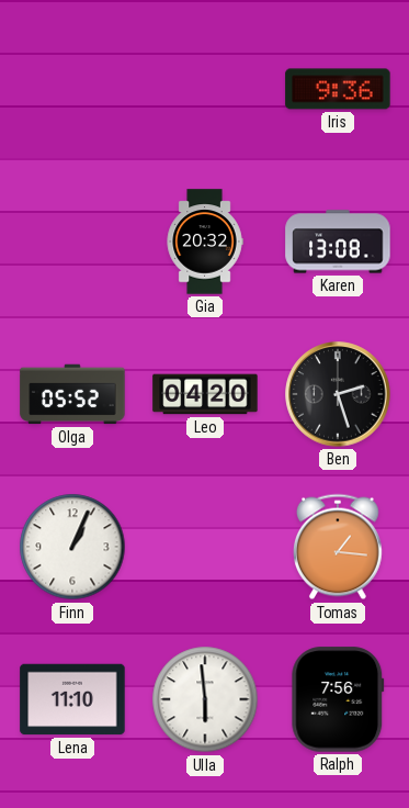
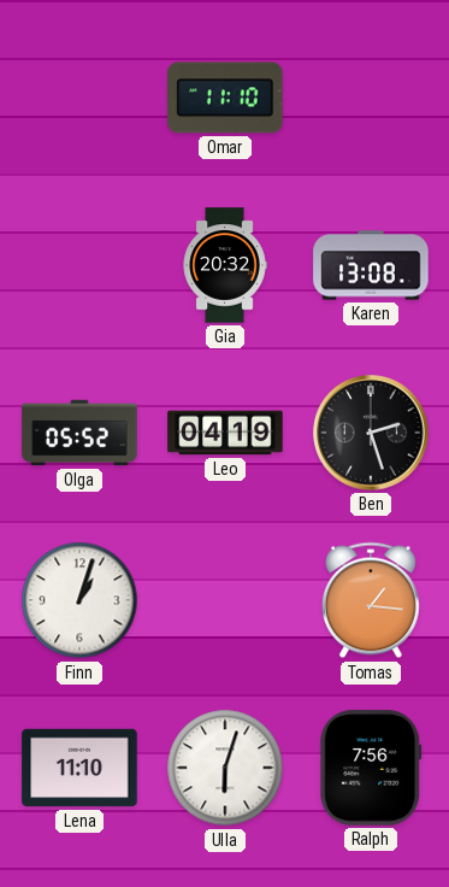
Omar: none -> 11:10 (225, 98)
Iris: 9:36 -> none (338, 89)
Leo: 04:20 -> 04:19 (225, 433)
Finn: 1:04 -> 1:03 (79, 600)
Ulla: 5:59 -> 6:03 (225, 768)
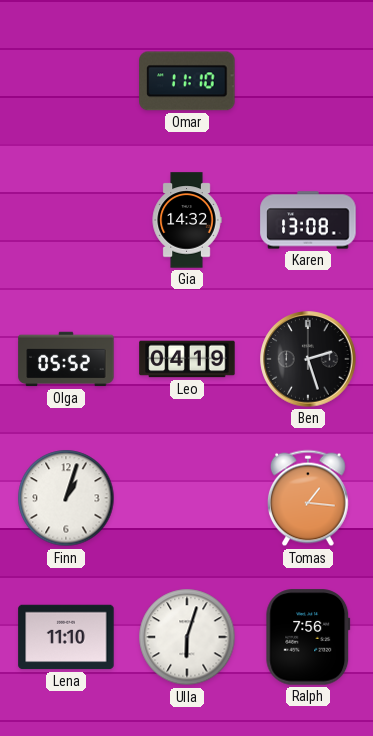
Gia: 20:32 -> 14:32 (187, 220)
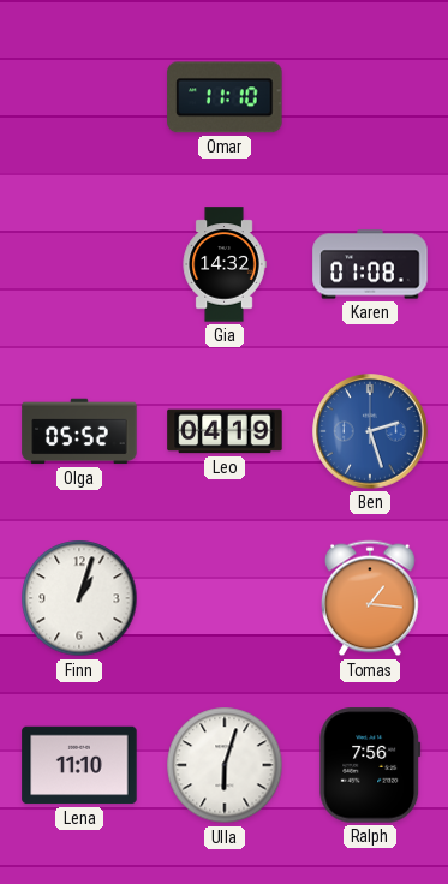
Karen: 13:08 -> 01:08 (370, 264)
Ben dial: black -> blue (370, 431)
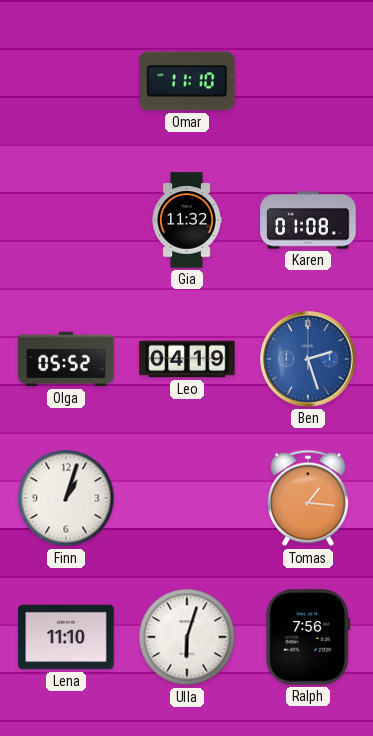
Gia: 14:32 -> 11:32 (187, 220)
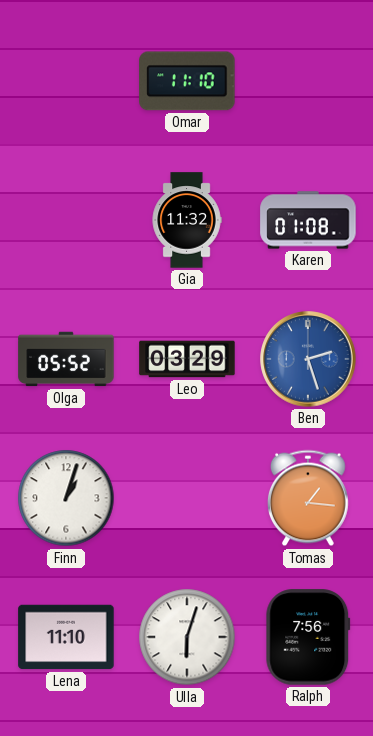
Leo: 04:19 -> 03:29 (187, 359)
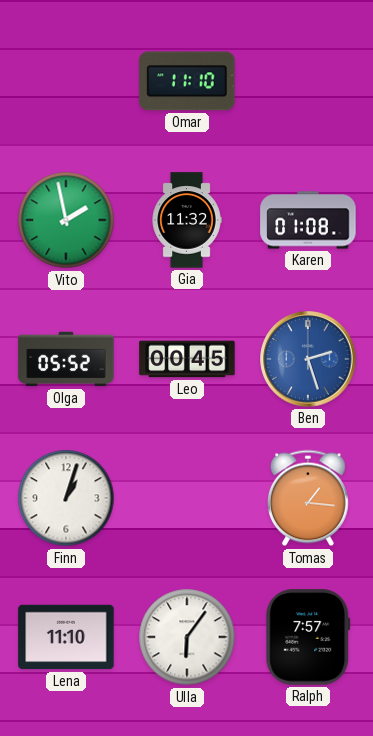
Vito: none -> 1:58 (66, 220)
Leo: 03:29 -> 00:45 (187, 359)
Ulla: 6:03 -> 6:06 (187, 637)
Ralph: 7:56 -> 7:57 (308, 637)
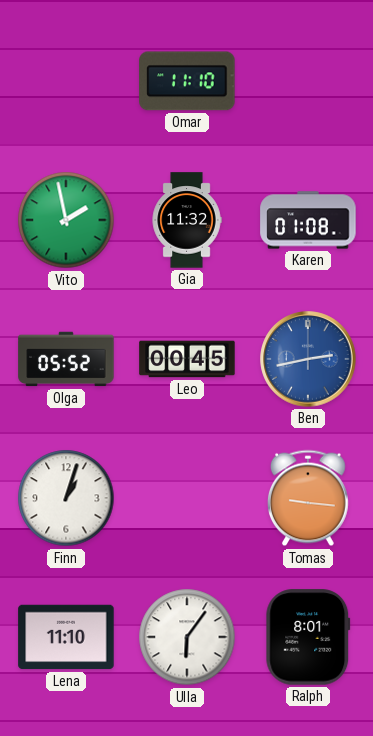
Ben: 2:27 -> 2:43 (308, 359)
Tomas: 1:16 -> 9:16 (309, 498)
Ralph: 7:57 -> 8:01 (308, 637)
